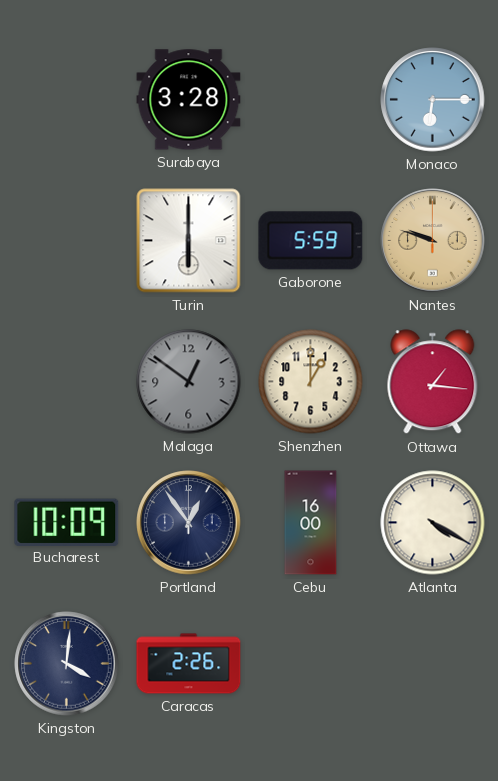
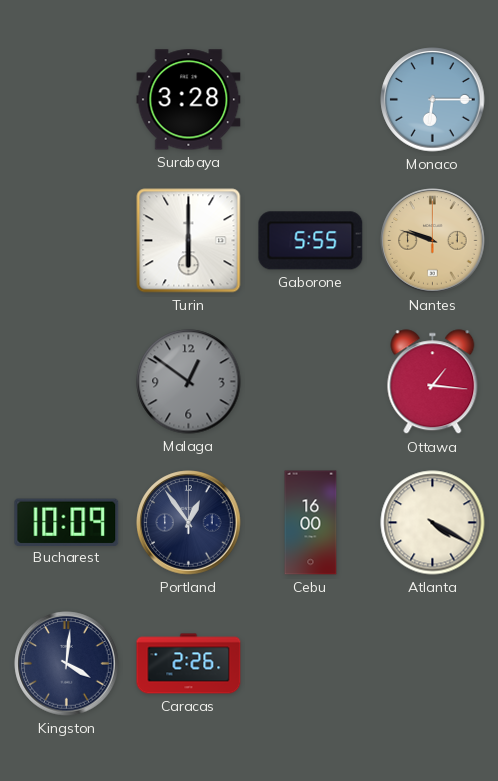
Gaborone: 5:59 -> 5:55 (311, 241)
Shenzhen: 1:00 -> none (311, 382)
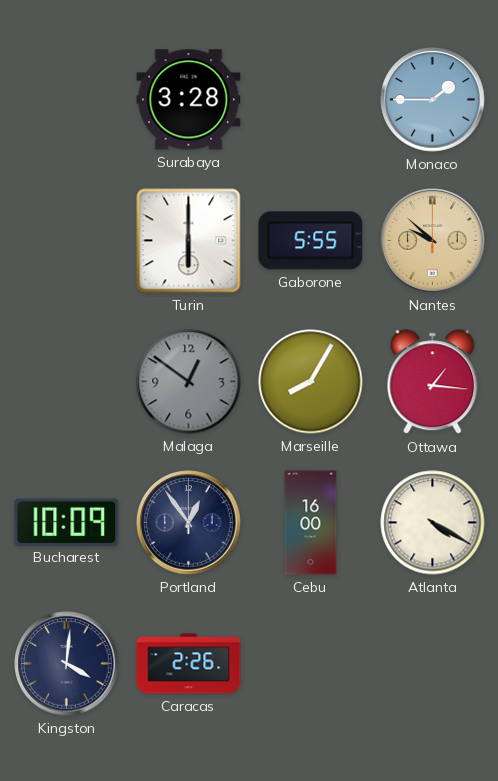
Monaco: 6:15 -> 1:45 (433, 100)
Nantes: 9:48 -> 9:52 (433, 241)
Marseille: none -> 8:05 (311, 382)
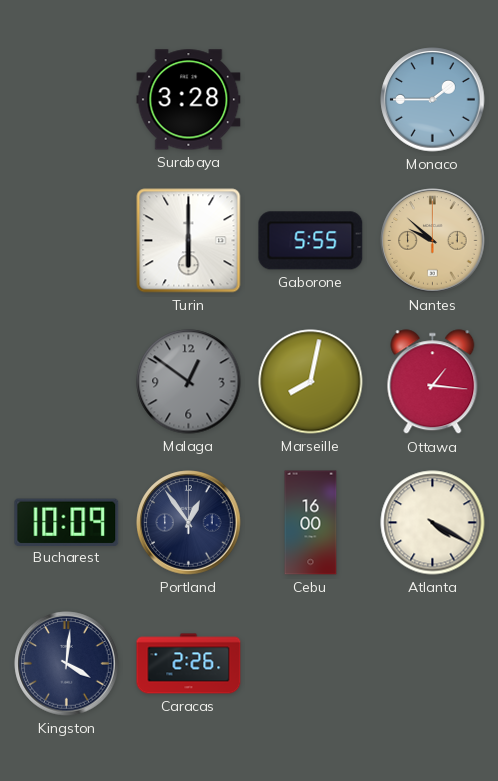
Marseille: 8:05 -> 8:02 (311, 382)
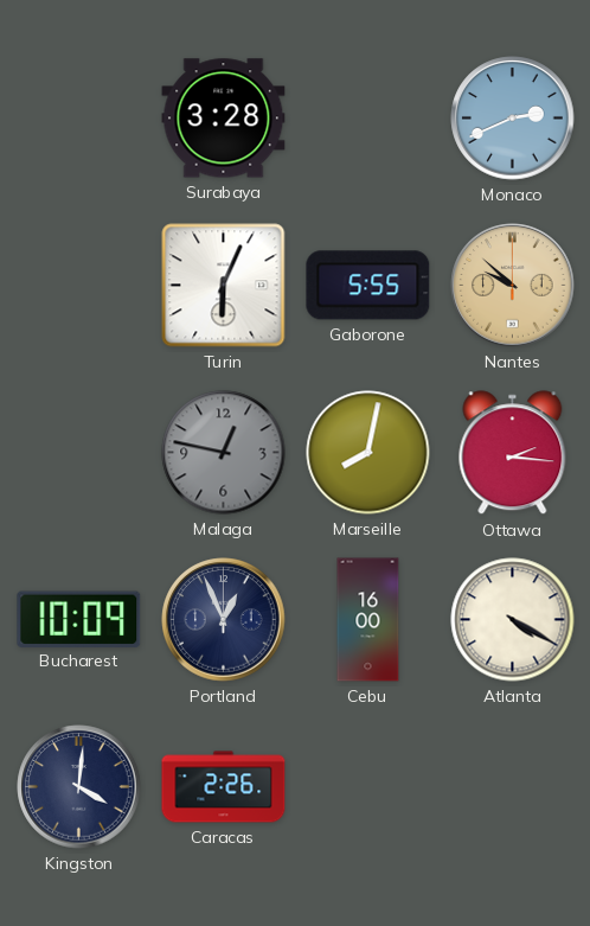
Monaco: 1:45 -> 2:41 (513, 119)
Turin: 6:00 -> 6:04 (224, 286)
Malaga: 12:51 -> 12:47 (224, 453)
Ottawa: 1:16 -> 2:16 (513, 453)
Portland: 12:54 -> 12:56 (224, 620)
